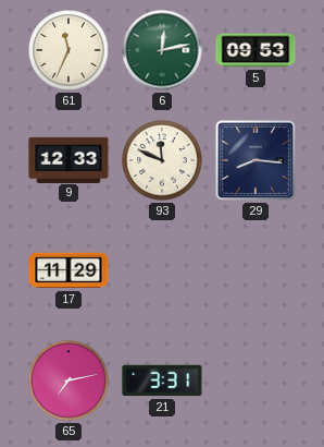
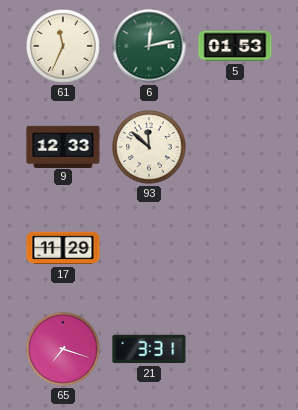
5: 09:53 -> 01:53 (235, 46)
93: 11:49 -> 11:52 (149, 147)
29: 8:16 -> none (256, 160)
65: 7:13 -> 7:18 (63, 349)
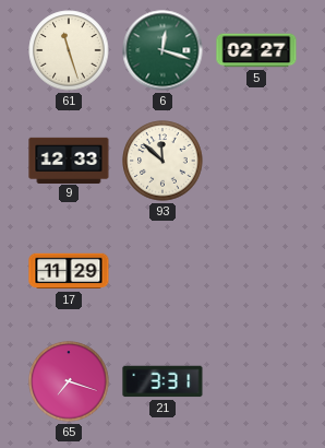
61: 11:34 -> 11:27 (69, 50)
6: 12:13 -> 12:18 (162, 50)
5: 01:53 -> 02:27 (256, 50)
